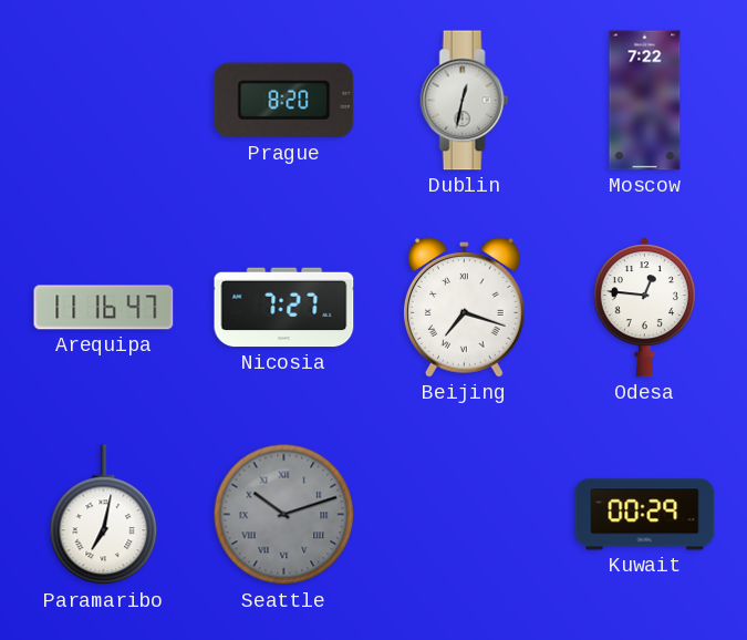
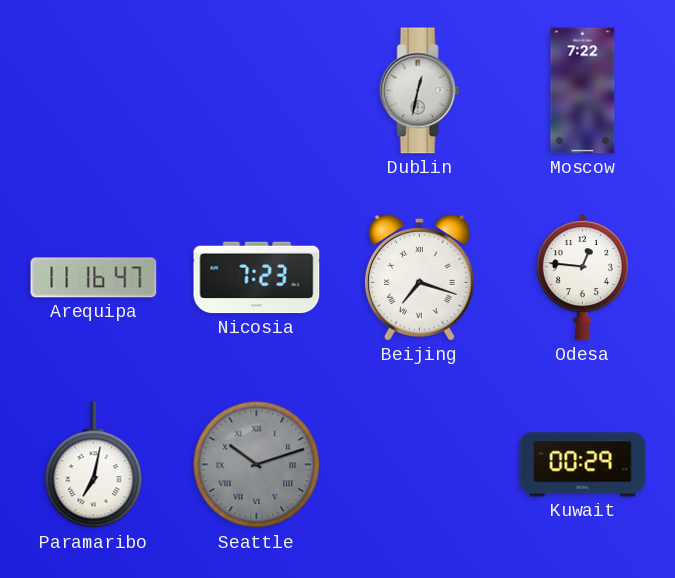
Prague: 8:20 -> none (284, 101)
Nicosia: 7:27 -> 7:23 (257, 278)
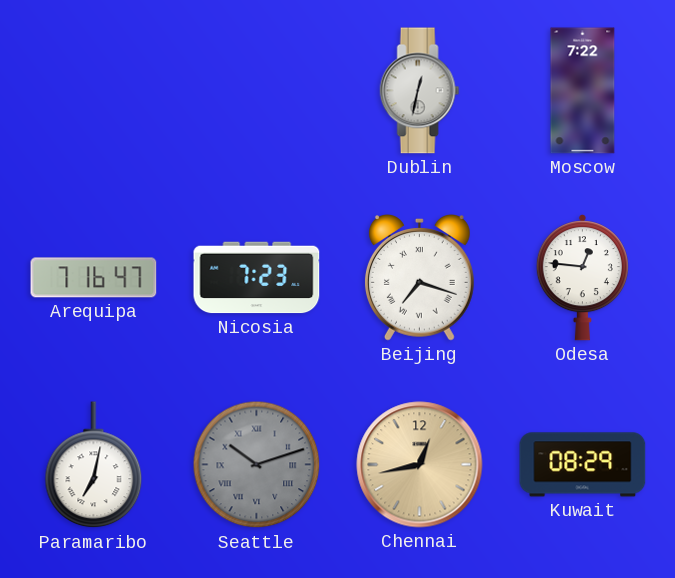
Arequipa: 11:16 -> 7:16 (94, 278)
Chennai: none -> 12:43 (420, 465)
Kuwait: 00:29 -> 08:29 (583, 465)
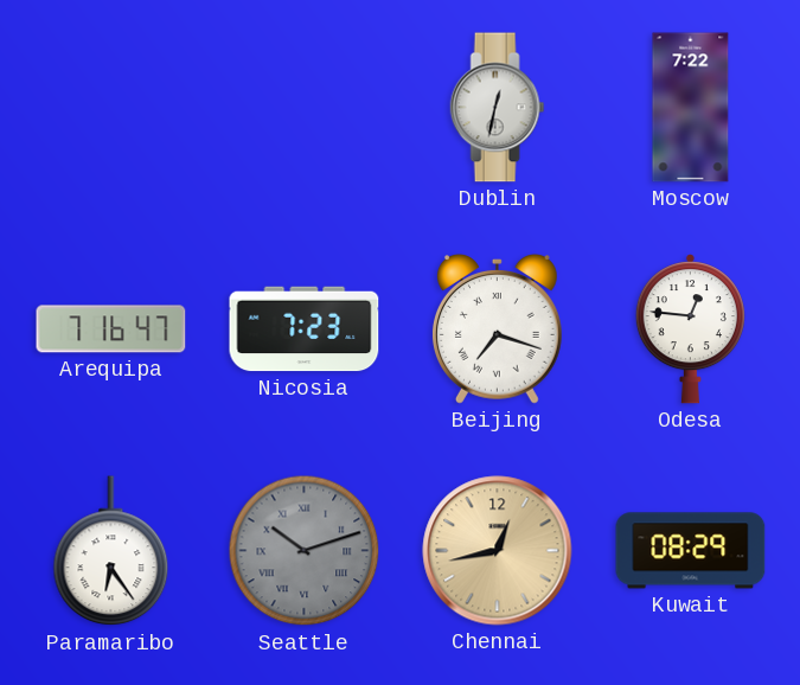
Paramaribo: 7:02 -> 6:24 (111, 551)
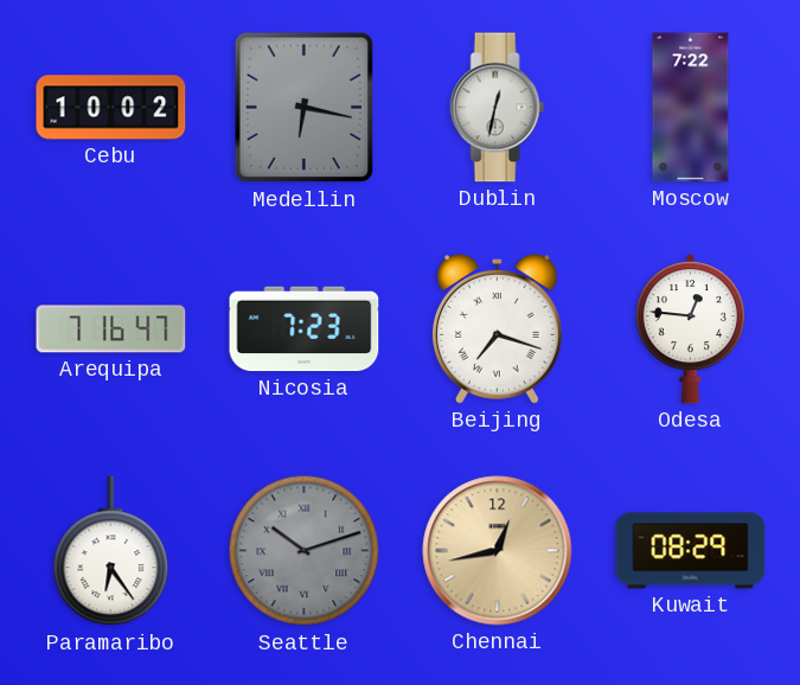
Cebu: none -> 10:02 (111, 108)
Medellin: none -> 6:17 (305, 108)
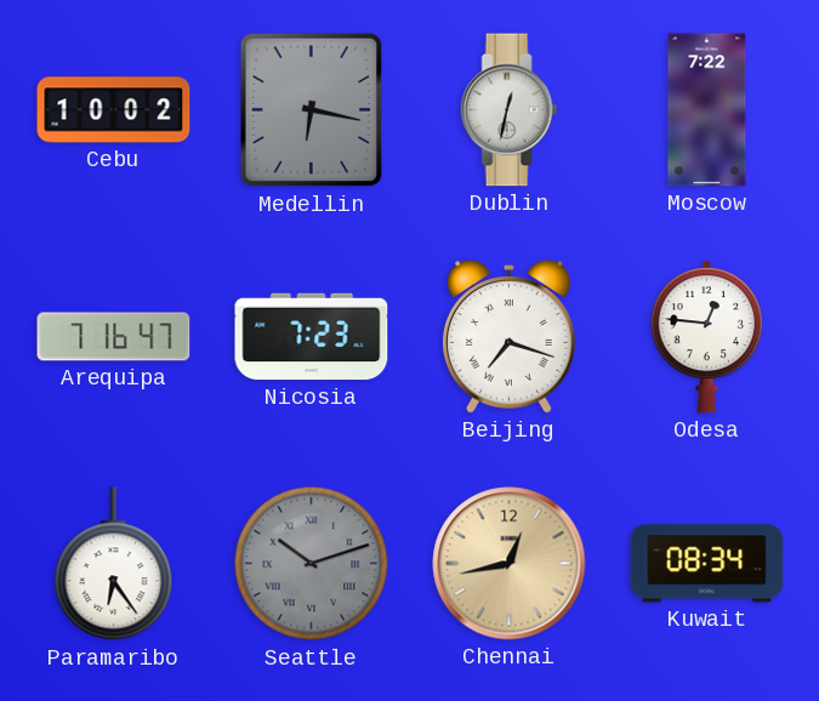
Kuwait: 08:29 -> 08:34 (707, 564)
